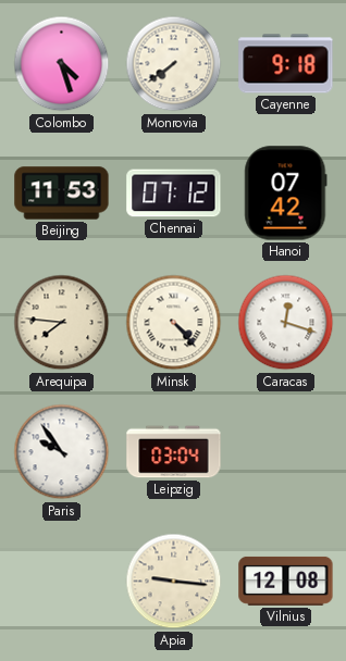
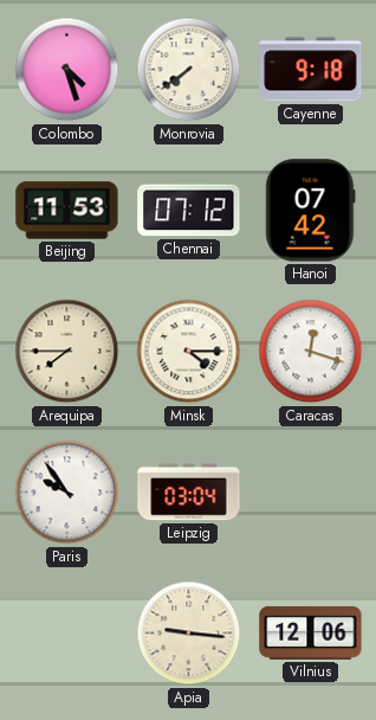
Arequipa: 7:46 -> 7:45 (67, 352)
Minsk: 4:23 -> 4:15 (189, 352)
Vilnius: 12:08 -> 12:06 (311, 632)
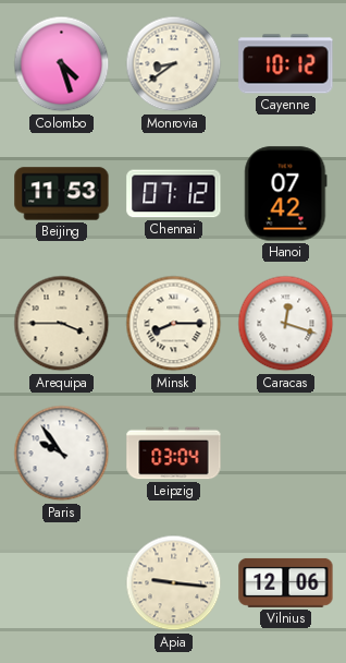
Monrovia: 7:39 -> 8:39 (174, 64)
Cayenne: 9:18 -> 10:12 (286, 64)
Arequipa: 7:45 -> 3:45 (62, 324)
Minsk: 4:15 -> 8:15 (174, 324)
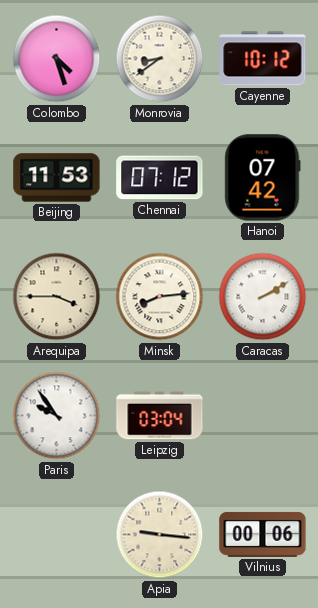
Minsk: 8:15 -> 8:14 (160, 297)
Caracas: 12:18 -> 2:10 (263, 297)
Vilnius: 12:06 -> 00:06 (263, 534)
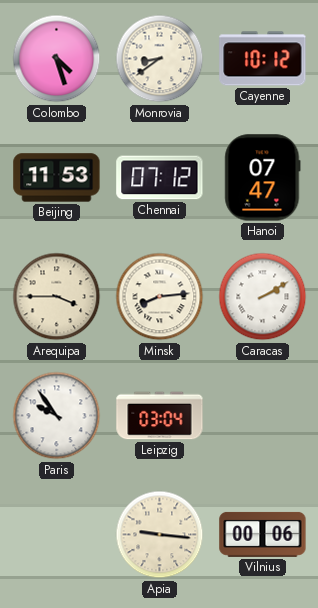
Hanoi: 07:42 -> 07:47 (263, 178)
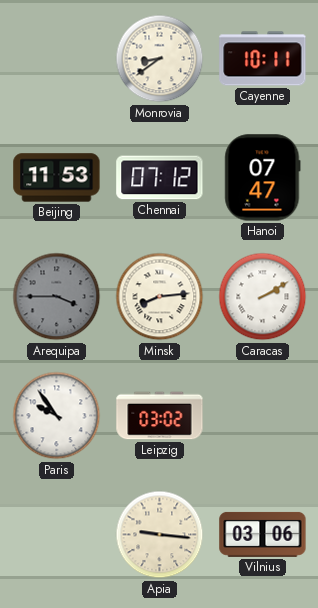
Colombo: 4:27 -> none (57, 59)
Cayenne: 10:12 -> 10:11 (263, 59)
Arequipa dial: cream -> grey (57, 297)
Leipzig: 03:04 -> 03:02 (160, 416)
Vilnius: 00:06 -> 03:06 (263, 534)
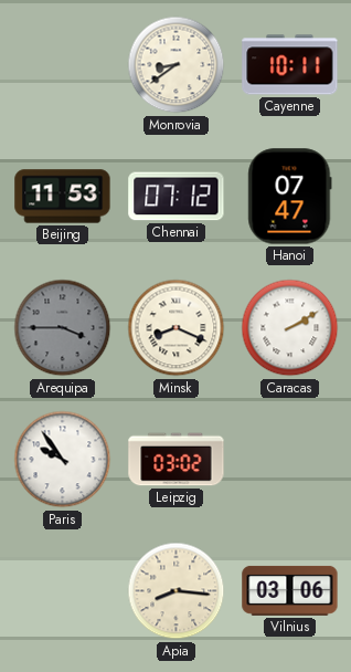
Minsk: 8:14 -> 8:19 (177, 328)
Apia: 9:16 -> 8:16 (177, 591)
